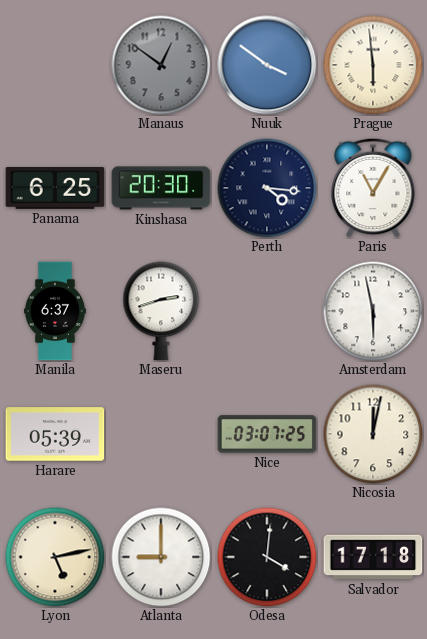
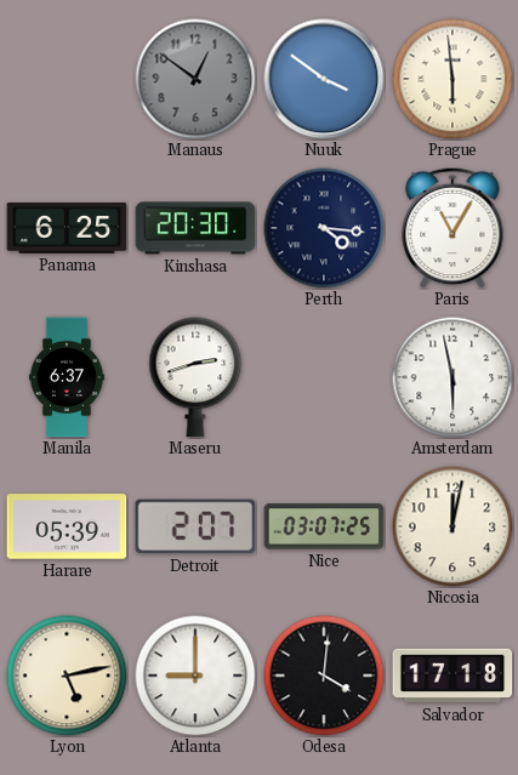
Detroit: none -> 2:07 (195, 526)
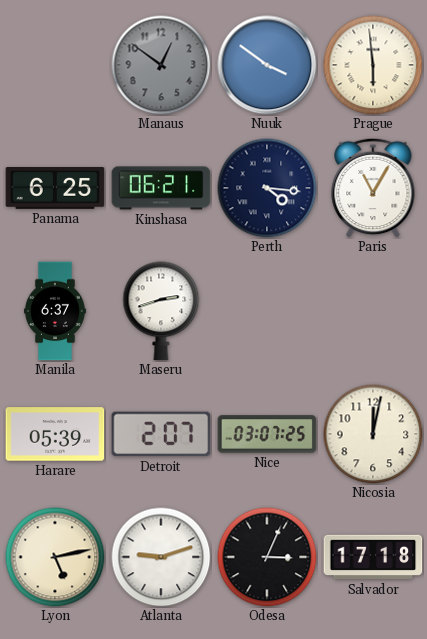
Kinshasa: 20:30 -> 06:21 (161, 188)
Amsterdam: 5:58 -> none (452, 377)
Atlanta: 9:00 -> 9:12 (161, 557)
Odesa: 4:01 -> 3:04 (267, 557)
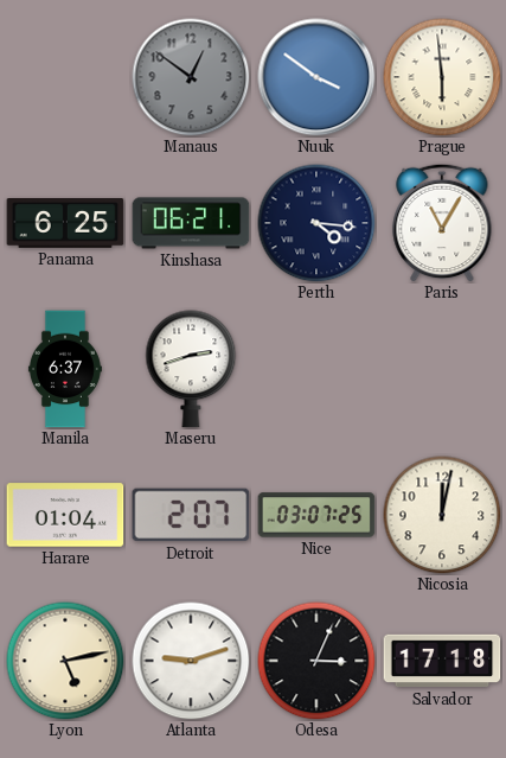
Harare: 05:39 -> 01:04 (65, 515)
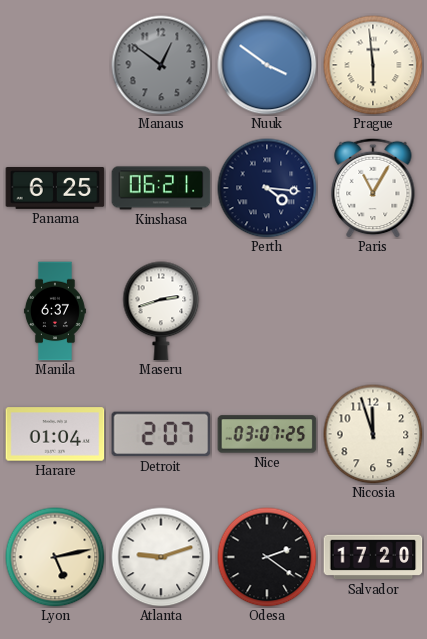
Nicosia: 12:02 -> 11:57 (373, 434)
Odesa: 3:04 -> 2:21 (267, 557)
Salvador: 17:18 -> 17:20 (373, 557)
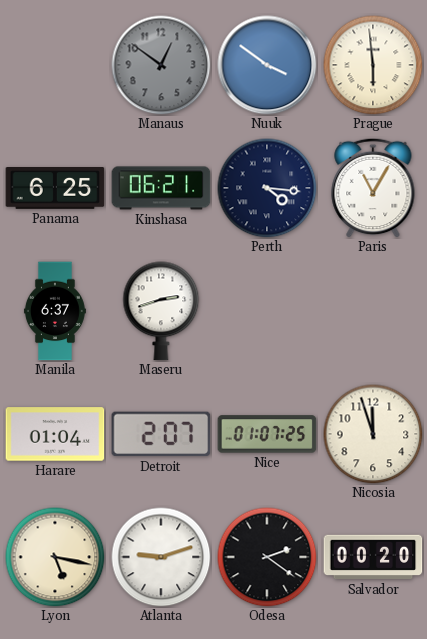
Nice: 03:07 -> 01:07 (267, 434)
Lyon: 5:13 -> 5:17 (55, 557)
Salvador: 17:20 -> 00:20 (373, 557)
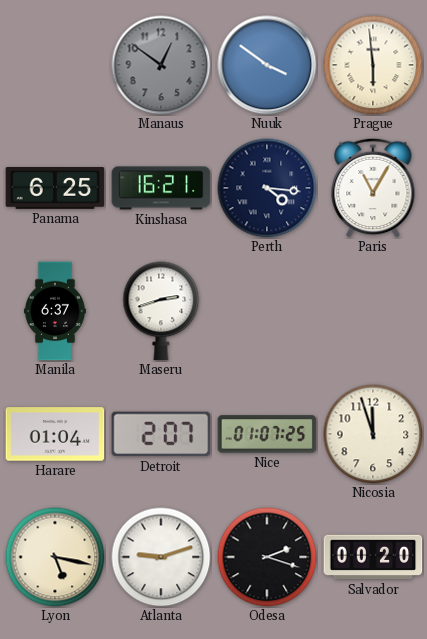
Kinshasa: 06:21 -> 16:21 (161, 188)
Odesa: 2:21 -> 2:18 (267, 557)
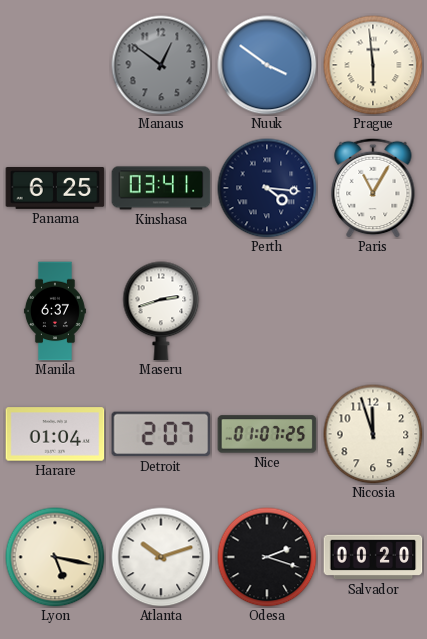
Kinshasa: 16:21 -> 03:41 (161, 188)
Atlanta: 9:12 -> 10:12 (161, 557)
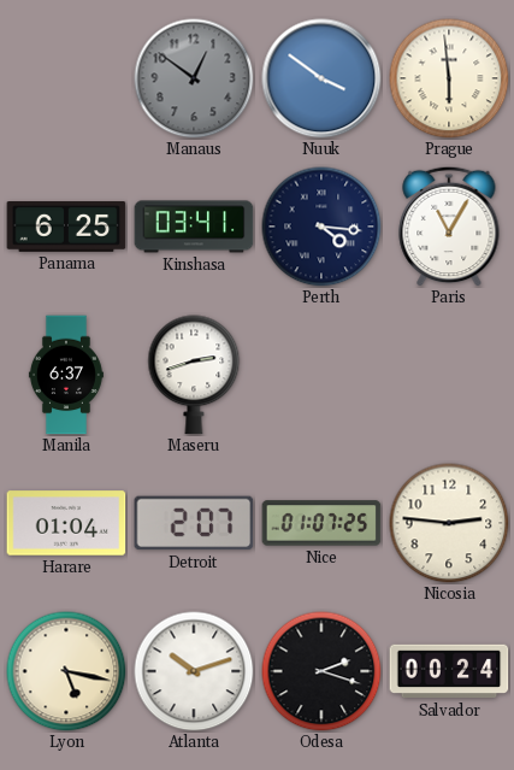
Nicosia: 11:57 -> 2:46 (449, 523)
Salvador: 00:20 -> 00:24 (449, 671)
